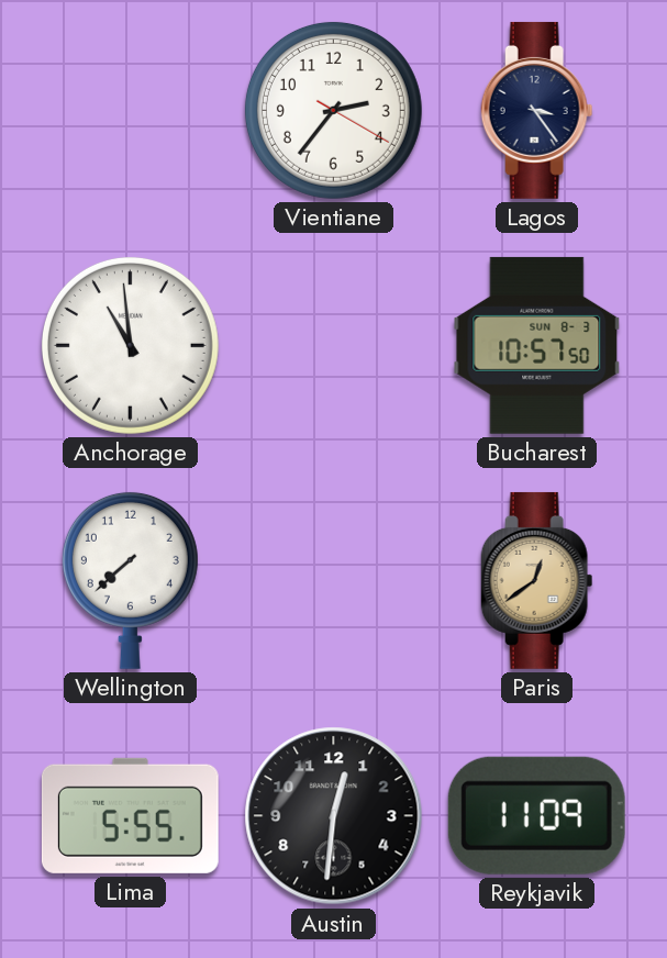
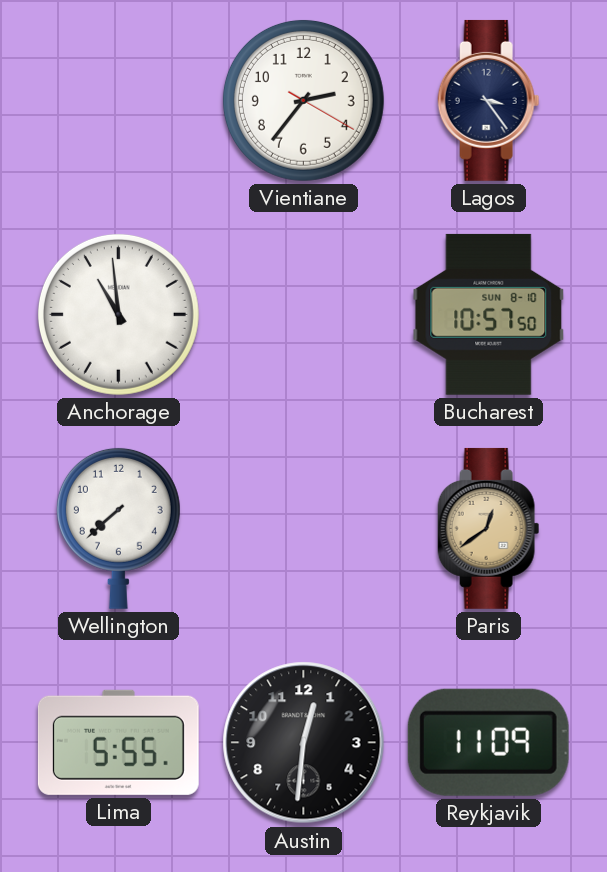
Bucharest date: SUN 8-3 -> SUN 8-10 (489, 314)
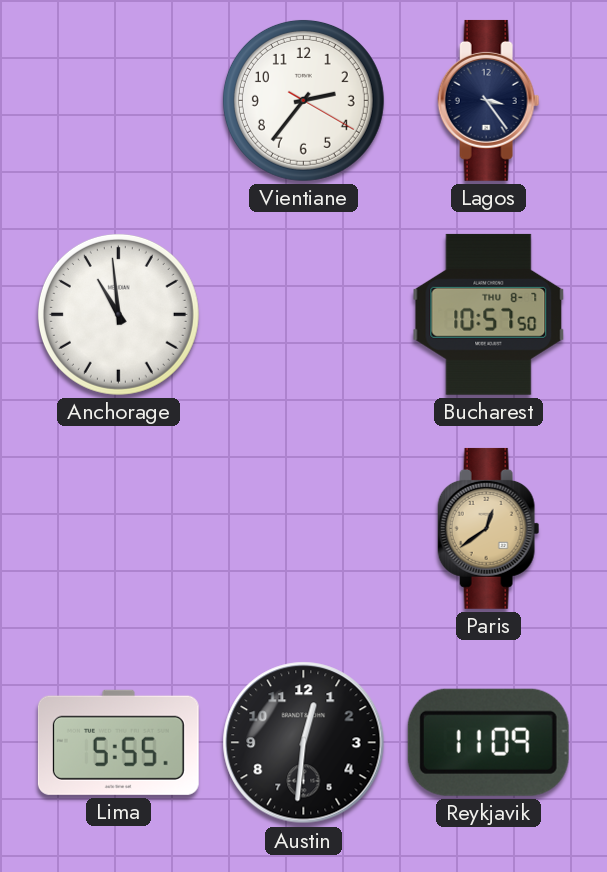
Bucharest date: SUN 8-10 -> THU 8-7 (489, 314)
Wellington: 7:38 -> none (118, 528)
